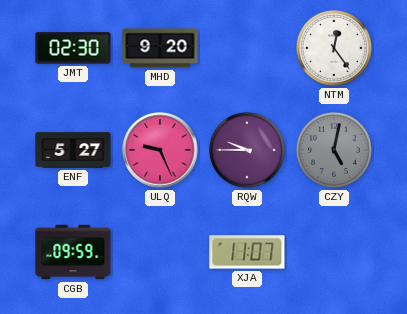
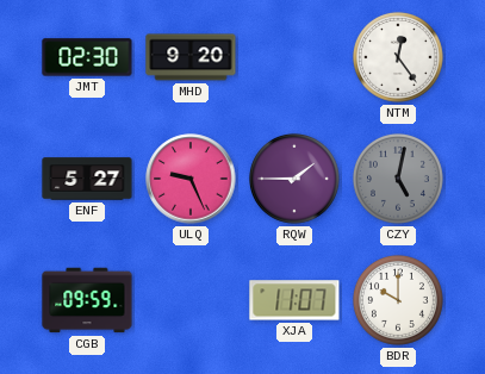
RQW: 9:45 -> 1:45 (296, 179)
BDR: none -> 10:00 (399, 300)
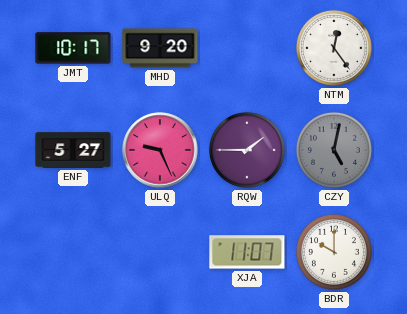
JMT: 02:30 -> 10:17 (73, 48)
CGB: 09:59 -> none (87, 300)
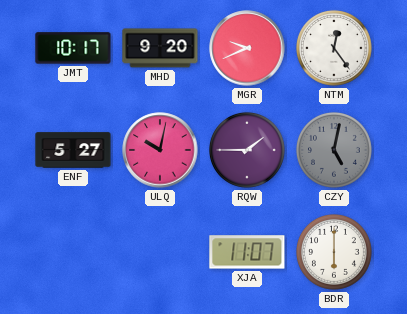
MGR: none -> 9:41 (247, 48)
ULQ: 9:26 -> 10:02 (160, 150)
BDR: 10:00 -> 6:00 (335, 252)
